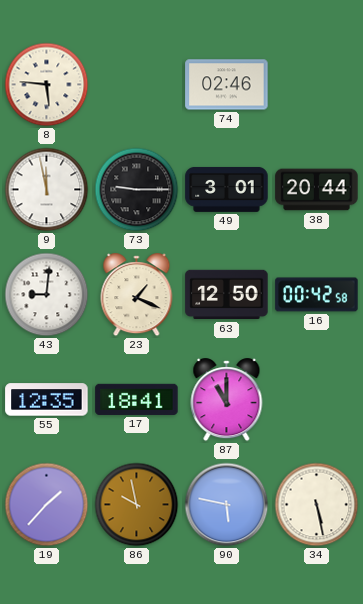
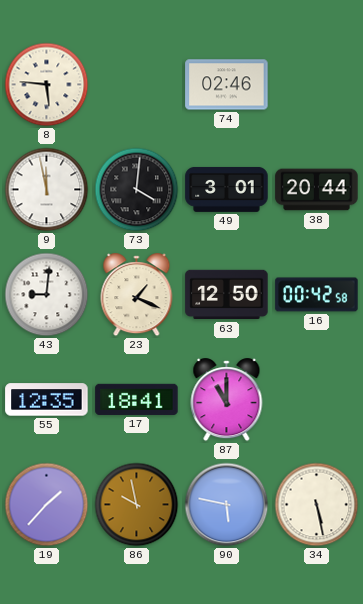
73: 9:15 -> 4:01 (137, 190)
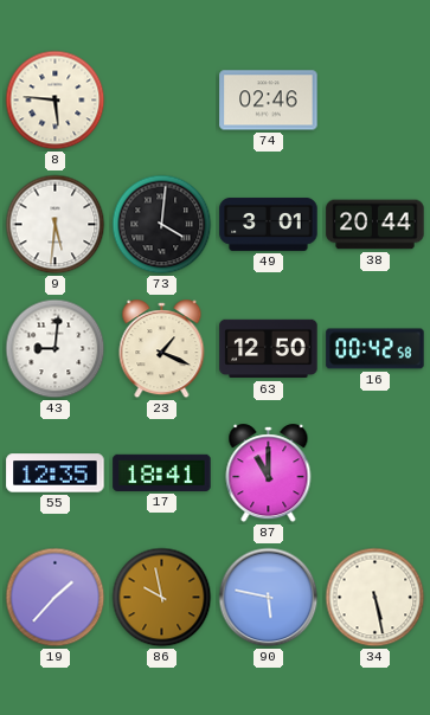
9: 11:58 -> 5:31 (56, 225)
